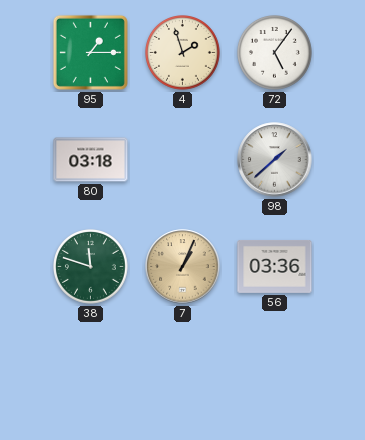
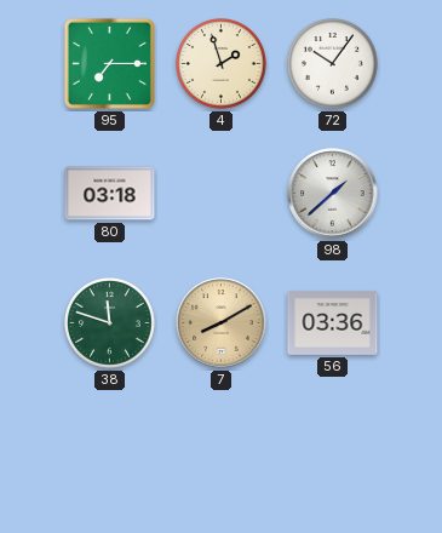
95: 1:15 -> 7:15 (109, 63)
72: 5:06 -> 10:06 (333, 64)
7: 1:04 -> 8:10 (222, 323)
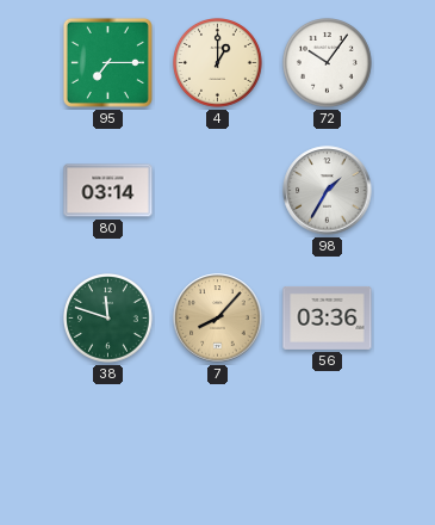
4: 1:57 -> 1:00 (218, 63)
80: 03:18 -> 03:14 (108, 191)
98: 1:38 -> 1:35 (328, 191)
7: 8:10 -> 8:07 (218, 319)
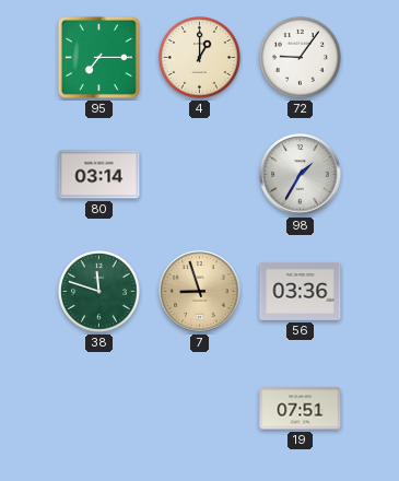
72: 10:06 -> 9:06 (301, 58)
7: 8:07 -> 8:57 (200, 292)
19: none -> 07:51 (301, 409)
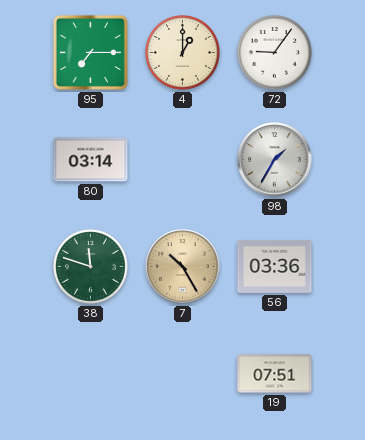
7: 8:57 -> 10:25 (183, 267)
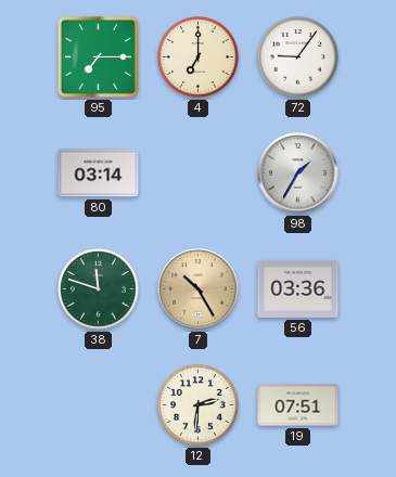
4: 1:00 -> 7:00 (199, 57)
12: none -> 2:31 (199, 405)
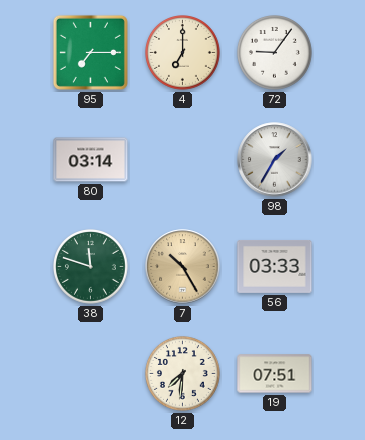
56: 03:36 -> 03:33 (275, 266)
12: 2:31 -> 7:31 (183, 374)
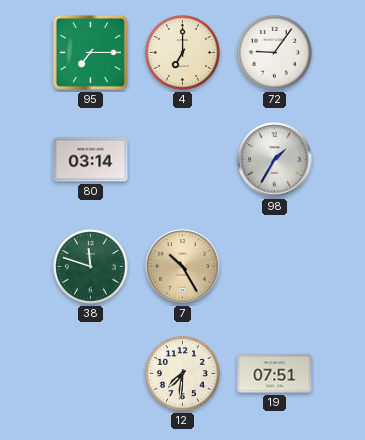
56: 03:33 -> none (275, 266)
